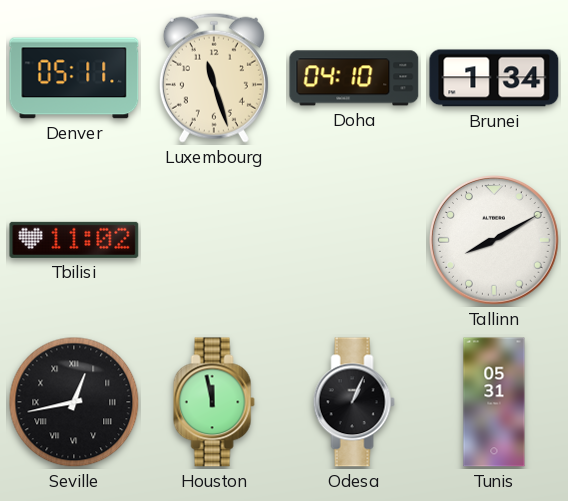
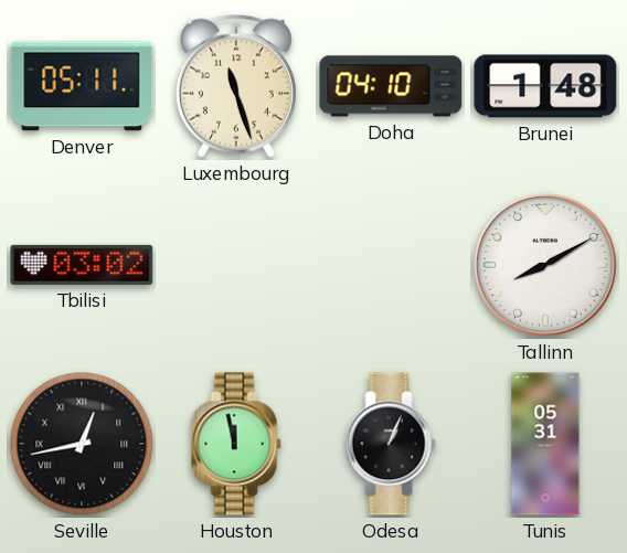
Brunei: 1:34 -> 1:48 (545, 86)
Tbilisi: 11:02 -> 03:02 (82, 265)
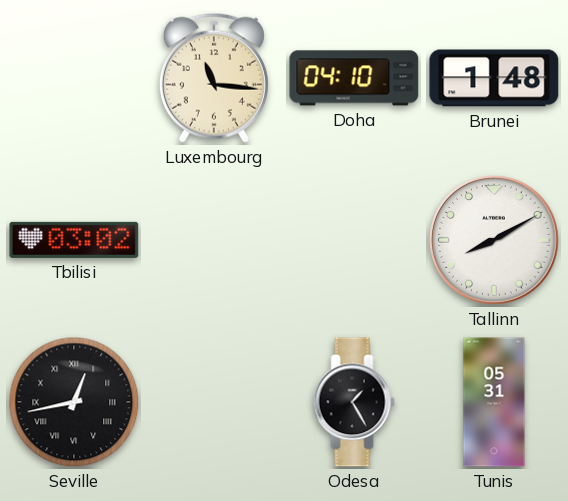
Denver: 05:11 -> none (82, 86)
Luxembourg: 11:27 -> 11:16 (214, 78)
Houston: 11:58 -> none (236, 444)
Odesa: 1:04 -> 1:25 (354, 402)
